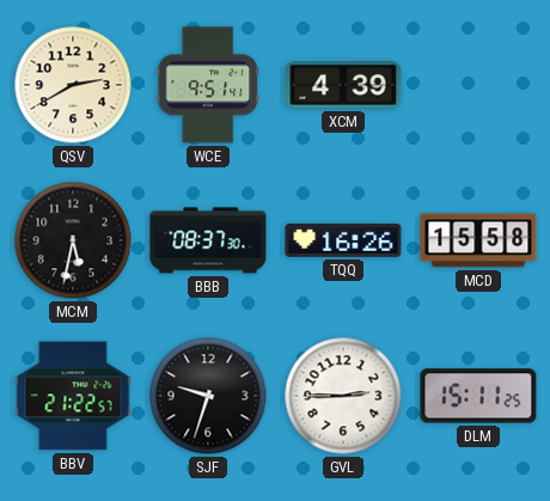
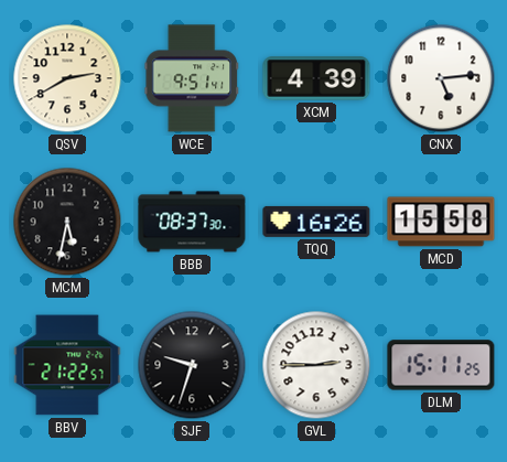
CNX: none -> 5:14 (441, 78)
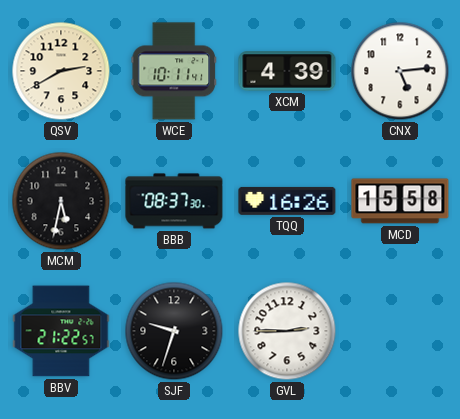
WCE: 9:51 -> 10:11 (174, 71)
DLM: 15:11 -> none (441, 365)
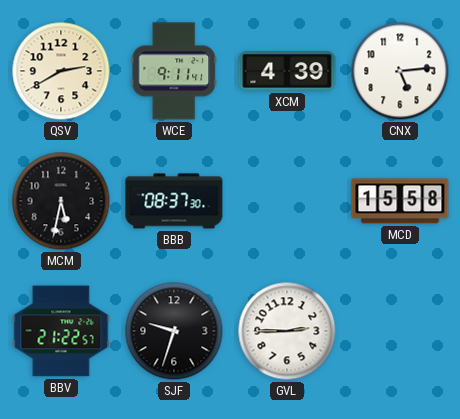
WCE: 10:11 -> 9:11 (174, 71)
TQQ: 16:26 -> none (287, 201)
